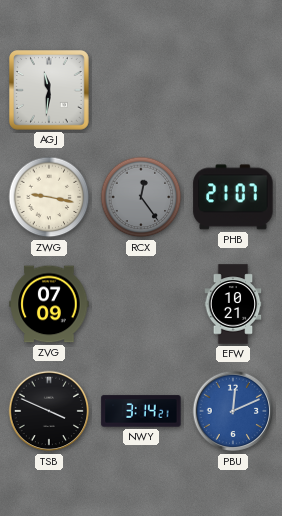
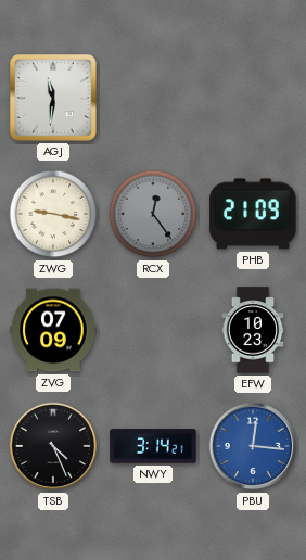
PHB: 21:07 -> 21:09 (253, 214)
EFW: 10:21 -> 10:23 (253, 330)
TSB: 3:49 -> 4:26 (53, 446)
PBU: 12:11 -> 12:16 (253, 446)
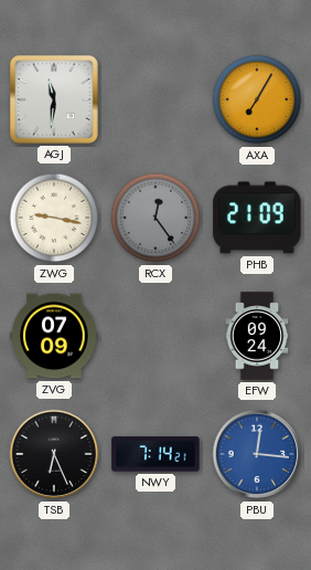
AXA: none -> 7:05 (257, 99)
EFW: 10:23 -> 09:24 (257, 336)
TSB: 4:26 -> 6:26 (54, 454)
NWY: 3:14 -> 7:14 (155, 454)
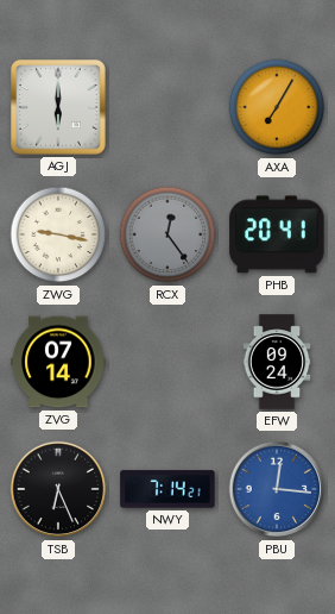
AGJ: 11:31 -> 6:00 (59, 108)
PHB: 21:09 -> 20:41 (277, 234)
ZVG: 07:09 -> 07:14 (58, 362)
